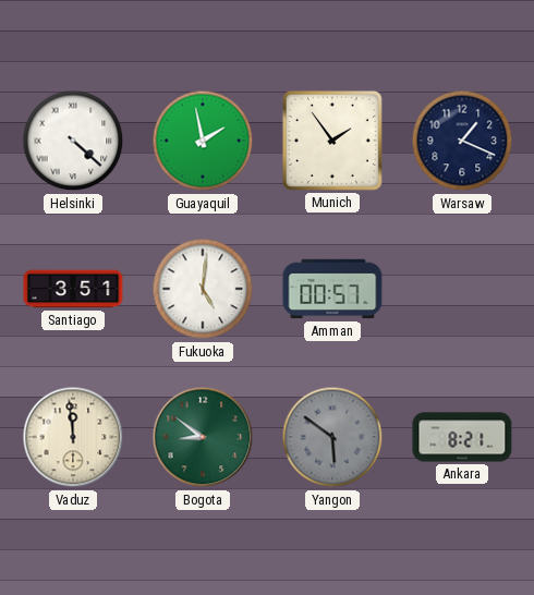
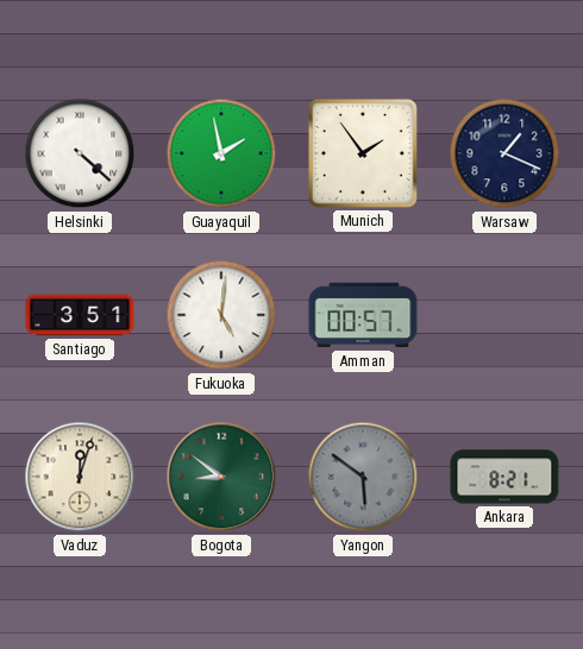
Vaduz: 11:59 -> 12:03 (80, 477)
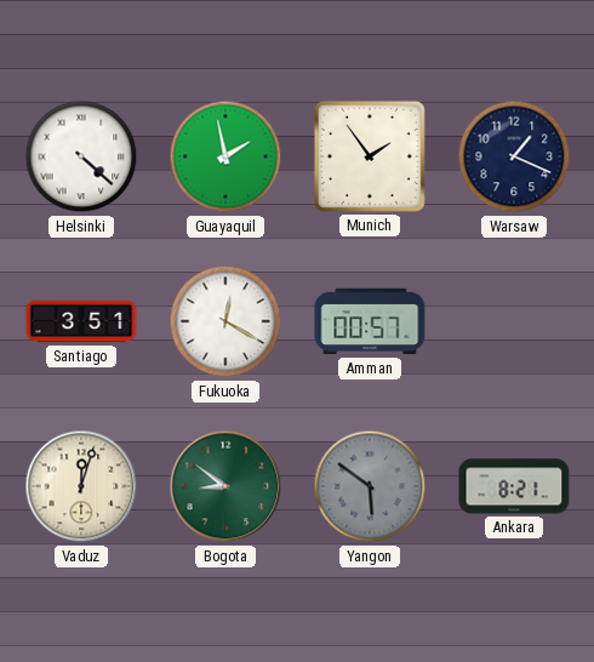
Fukuoka: 5:01 -> 12:20 (225, 321)
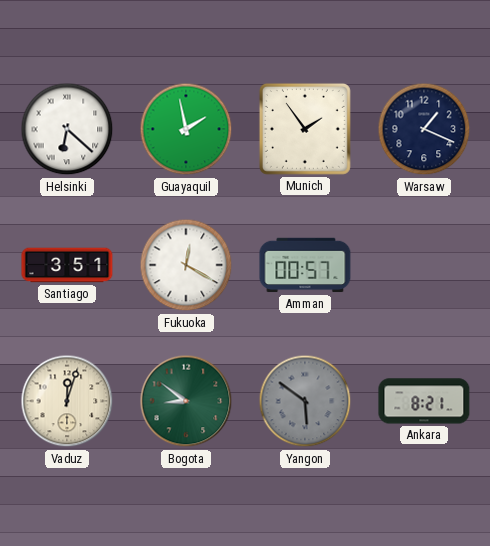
Helsinki: 4:22 -> 6:22 (67, 129)
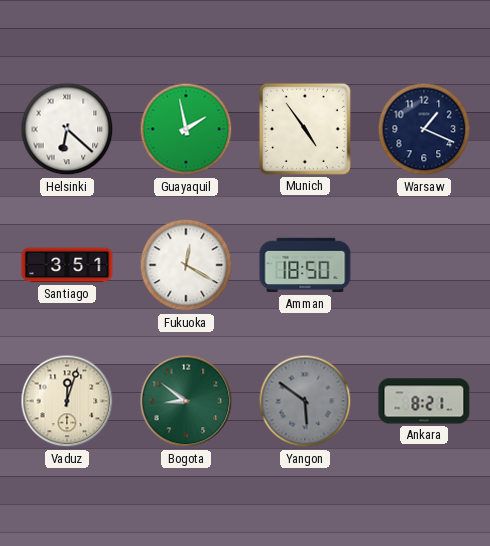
Munich: 1:54 -> 4:54 (305, 129)
Amman: 00:57 -> 18:50 (305, 265)
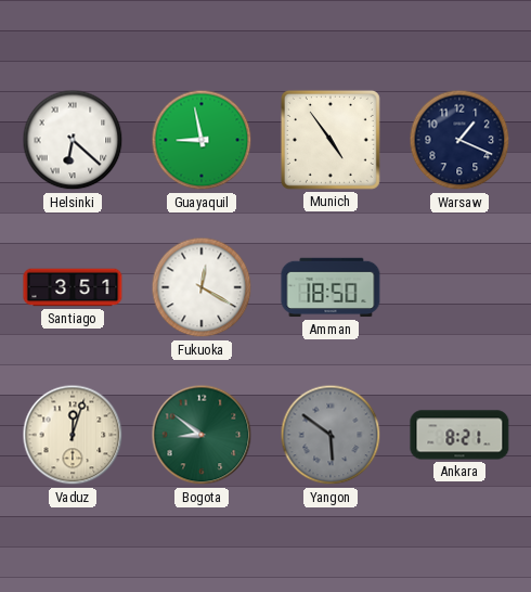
Guayaquil: 1:58 -> 8:58 (202, 140)
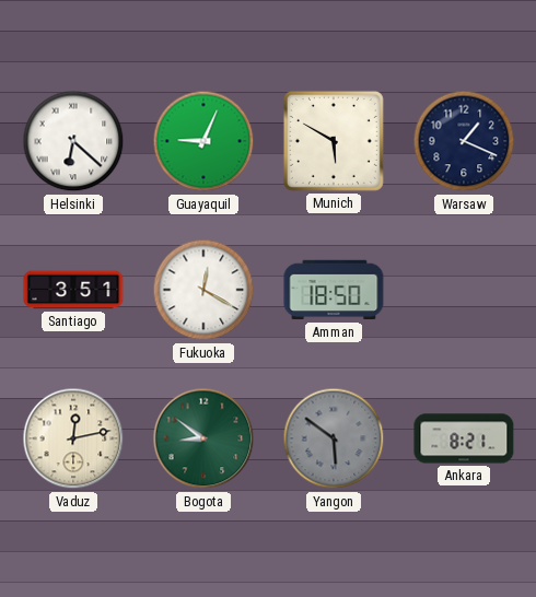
Guayaquil: 8:58 -> 9:04 (203, 141)
Munich: 4:54 -> 5:50 (334, 141)
Vaduz: 12:03 -> 12:13 (73, 438)
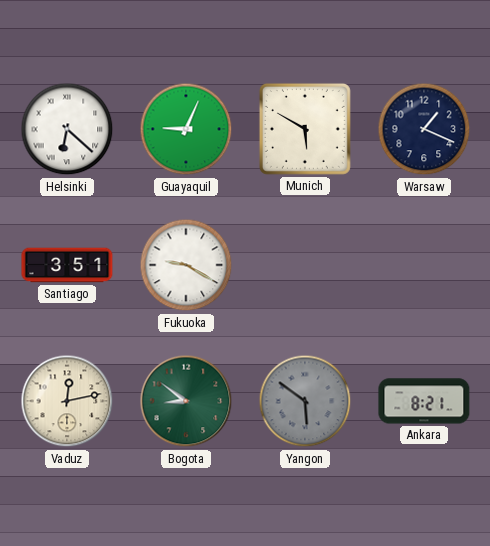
Fukuoka: 12:20 -> 9:20 (186, 265)
Amman: 18:50 -> none (334, 290)
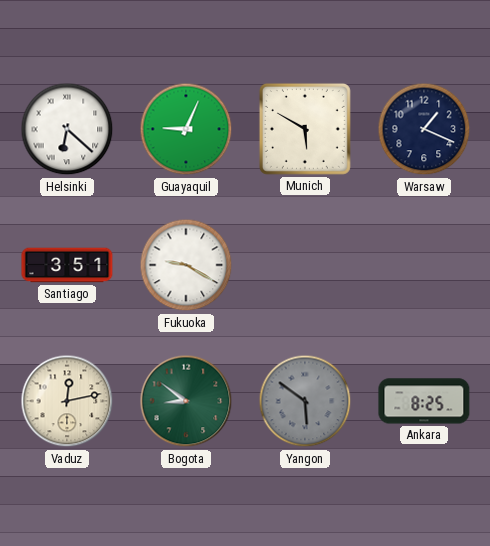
Ankara: 8:21 -> 8:25 (424, 401)
